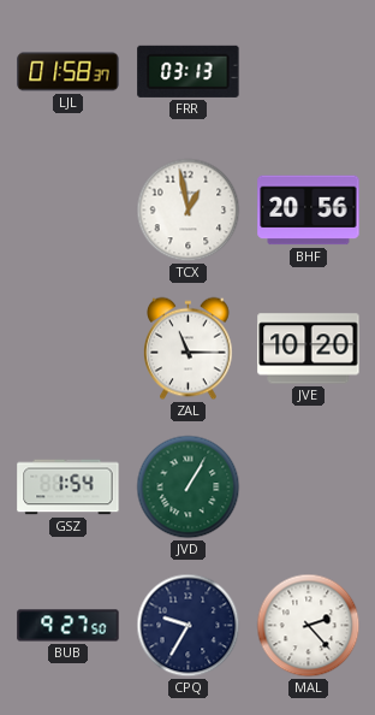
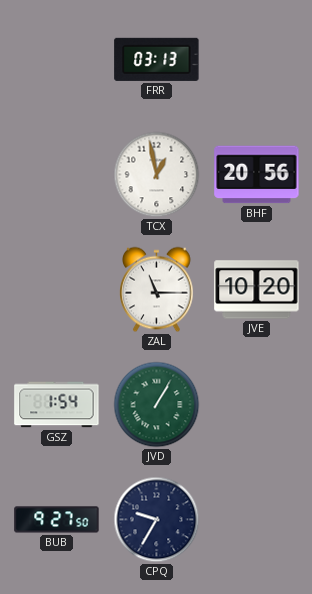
LJL: 01:58 -> none (69, 72)
MAL: 2:23 -> none (309, 626)
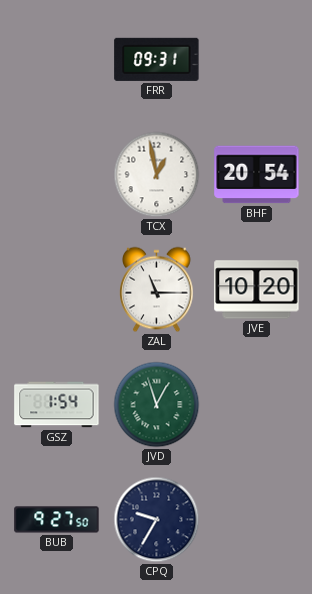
FRR: 03:13 -> 09:31 (157, 59)
BHF: 20:56 -> 20:54 (257, 175)
JVD: 1:05 -> 12:57 (157, 405)
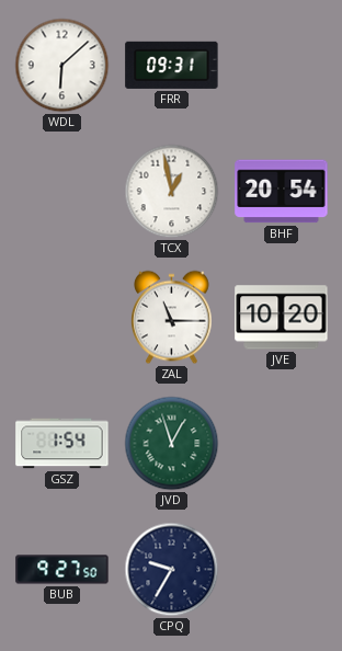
WDL: none -> 6:08 (62, 66)
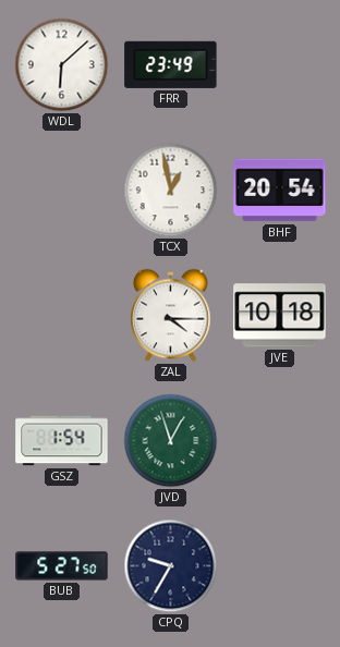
FRR: 09:31 -> 23:49 (171, 64)
ZAL: 11:15 -> 4:15 (171, 316)
JVE: 10:20 -> 10:18 (280, 316)
BUB: 9:27 -> 5:27 (62, 566)
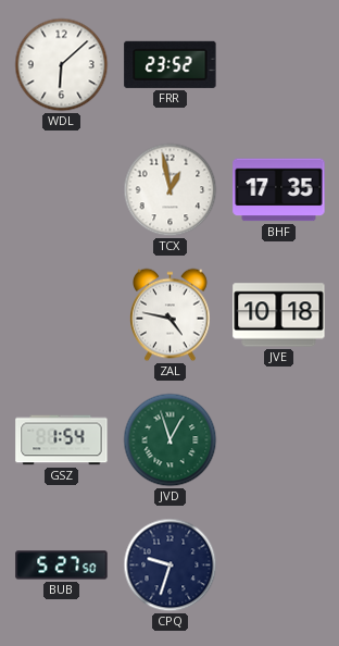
FRR: 23:49 -> 23:52 (171, 64)
BHF: 20:54 -> 17:35 (279, 190)
ZAL: 4:15 -> 4:47 (171, 315)
CPQ: 9:35 -> 9:33 (171, 566)
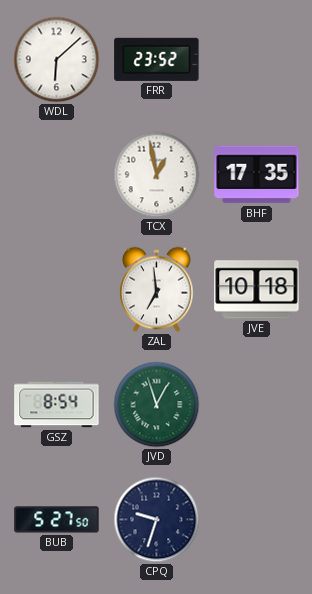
ZAL: 4:47 -> 6:59 (157, 290)
GSZ: 1:54 -> 8:54 (57, 405)
